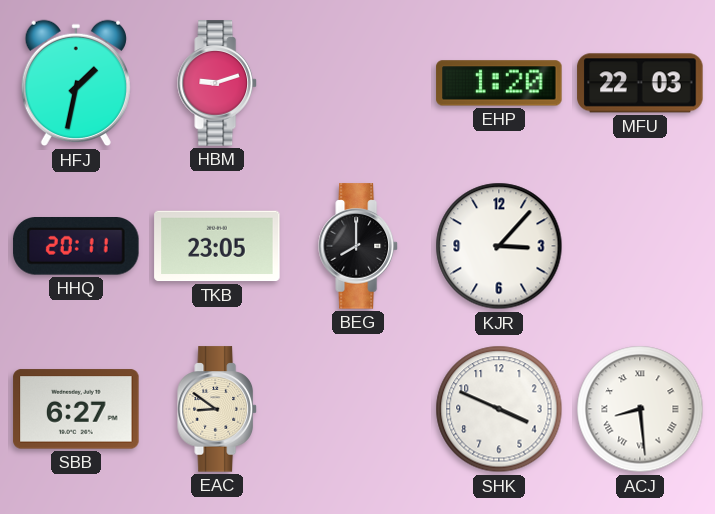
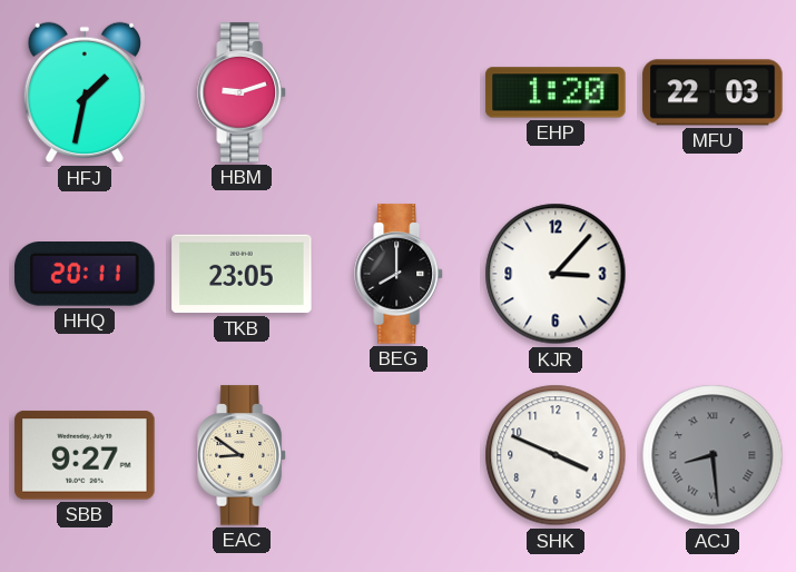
SBB: 6:27 -> 9:27 (85, 455)
ACJ dial: white -> grey (713, 455)
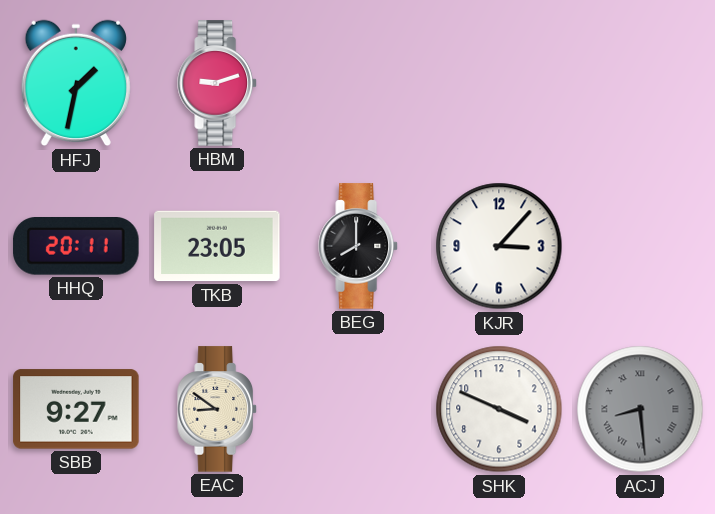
EHP: 1:20 -> none (556, 92)
MFU: 22:03 -> none (713, 92)
